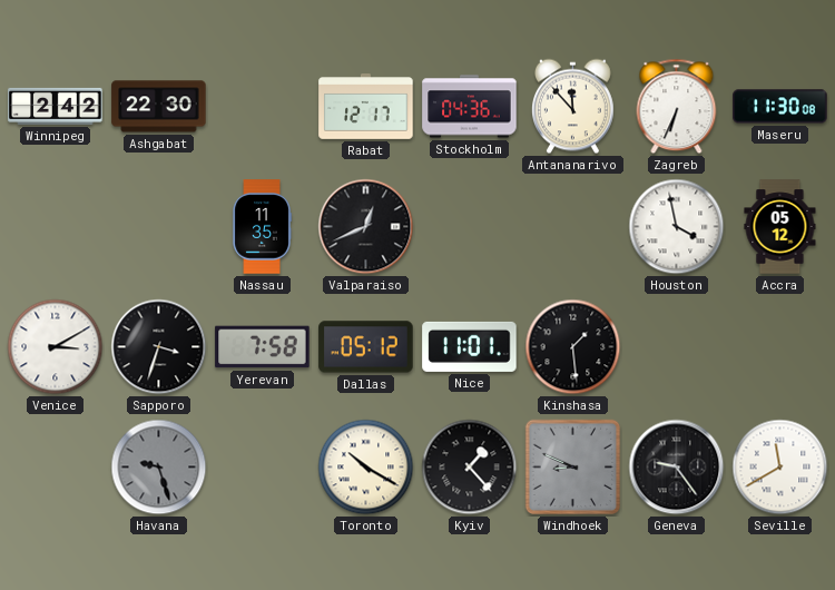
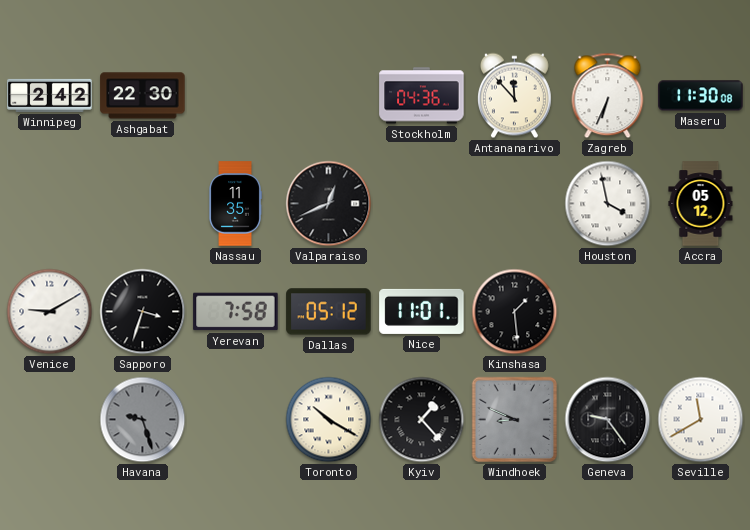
Rabat: 12:17 -> none (366, 107)
Venice: 3:10 -> 9:10 (50, 312)
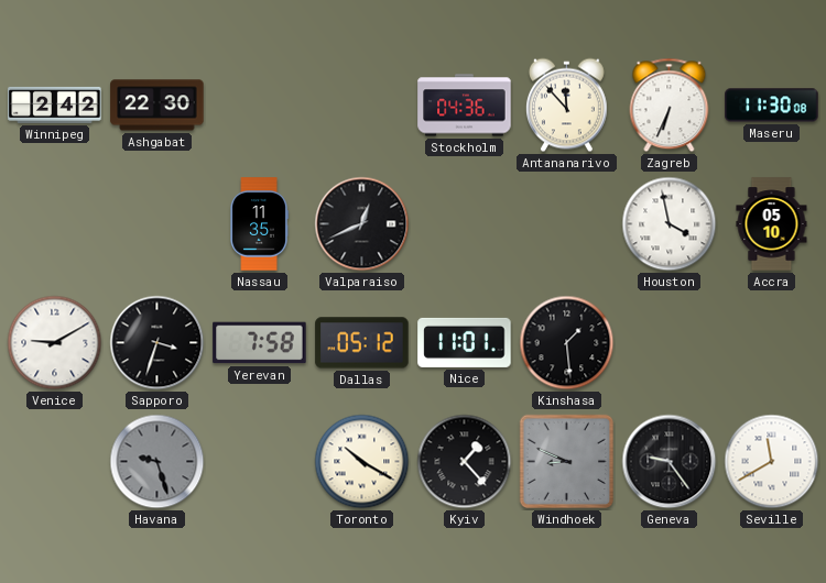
Accra: 05:12 -> 05:10 (772, 224)
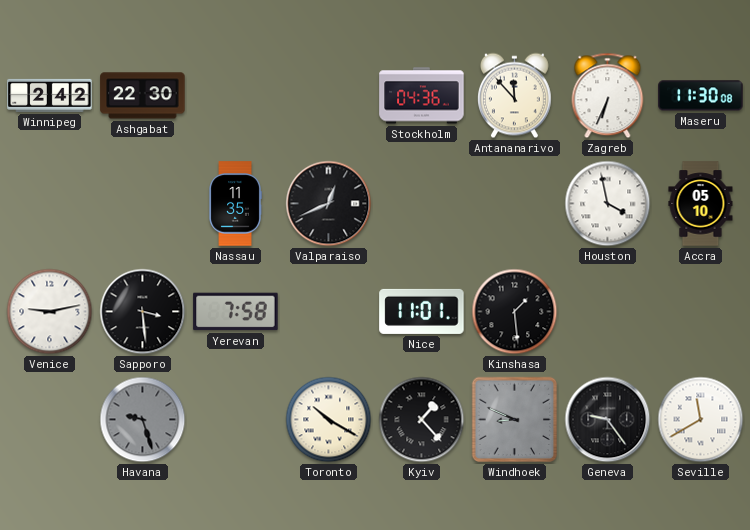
Venice: 9:10 -> 9:13 (50, 312)
Sapporo: 3:33 -> 3:29 (143, 312)
Dallas: 05:12 -> none (362, 343)
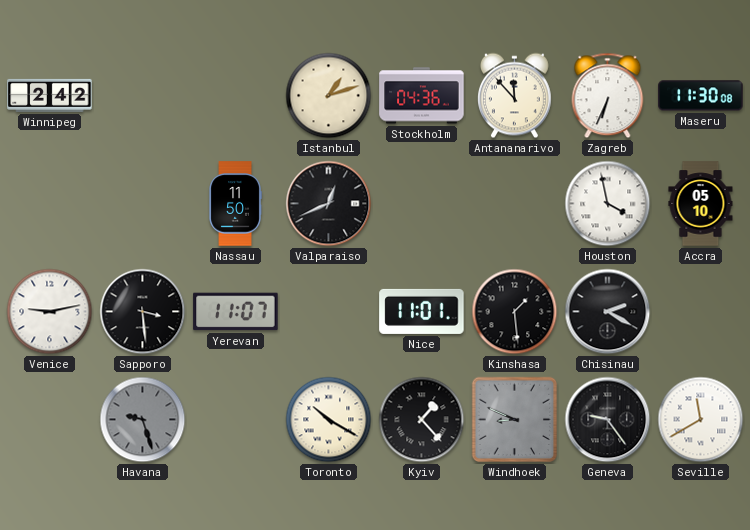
Ashgabat: 22:30 -> none (143, 96)
Istanbul: none -> 1:12 (329, 96)
Nassau: 11:35 -> 11:50 (235, 204)
Yerevan: 7:58 -> 11:07 (236, 312)
Chisinau: none -> 2:20 (608, 312)
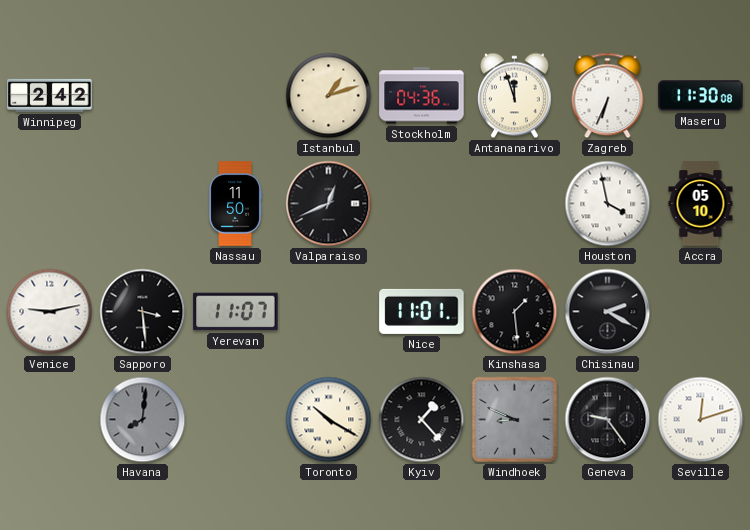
Antananarivo: 11:53 -> 11:57 (514, 96)
Havana: 9:27 -> 8:01 (143, 420)
Seville: 11:40 -> 12:12 (701, 420)
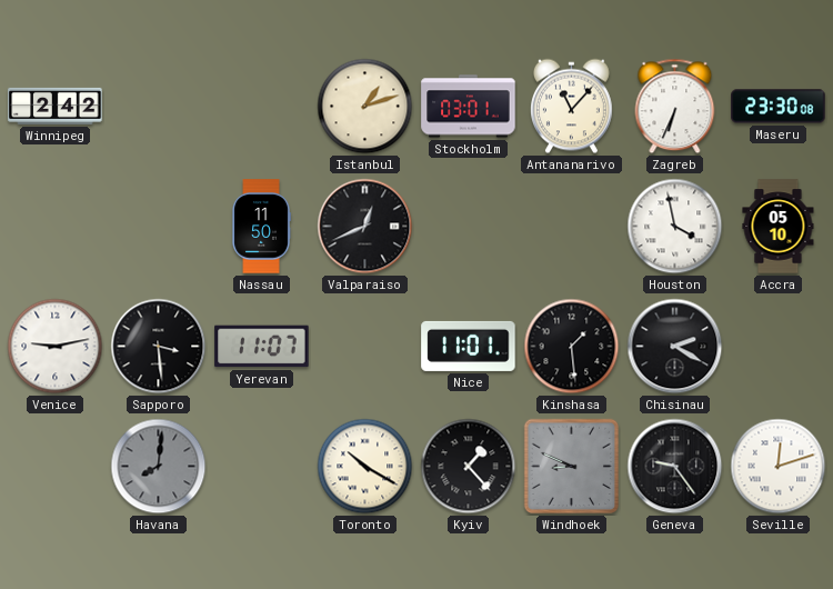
Stockholm: 04:36 -> 03:01 (469, 107)
Antananarivo: 11:57 -> 11:07 (571, 107)
Maseru: 11:30 -> 23:30 (779, 107)
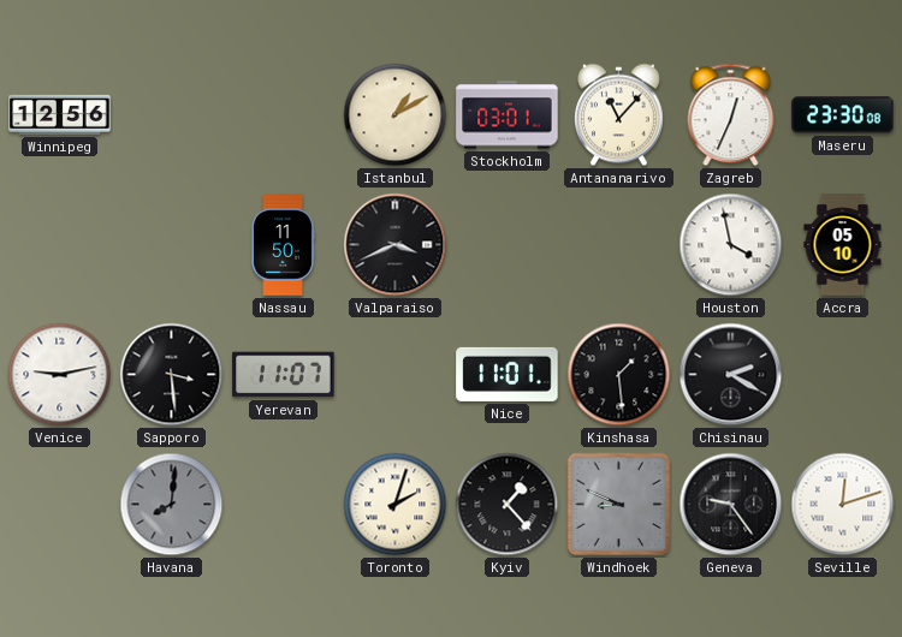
Winnipeg: 2:42 -> 12:56 (60, 114)
Istanbul: 1:12 -> 1:10 (396, 115)
Zagreb: 6:34 -> 12:34 (731, 115)
Valparaiso: 12:41 -> 3:41 (396, 245)
Toronto: 10:20 -> 2:03 (396, 505)
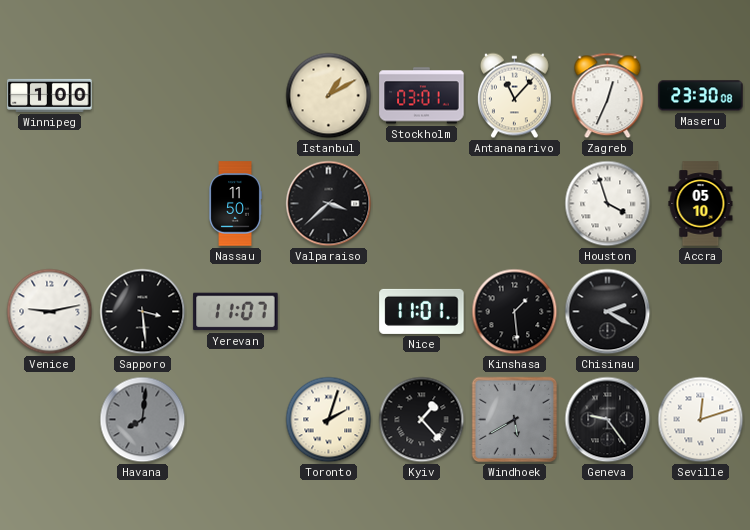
Winnipeg: 12:56 -> 1:00 (50, 95)
Valparaiso: 3:41 -> 3:38 (329, 204)
Houston: 3:58 -> 3:57 (608, 204)
Windhoek: 8:49 -> 5:40 (515, 420)
